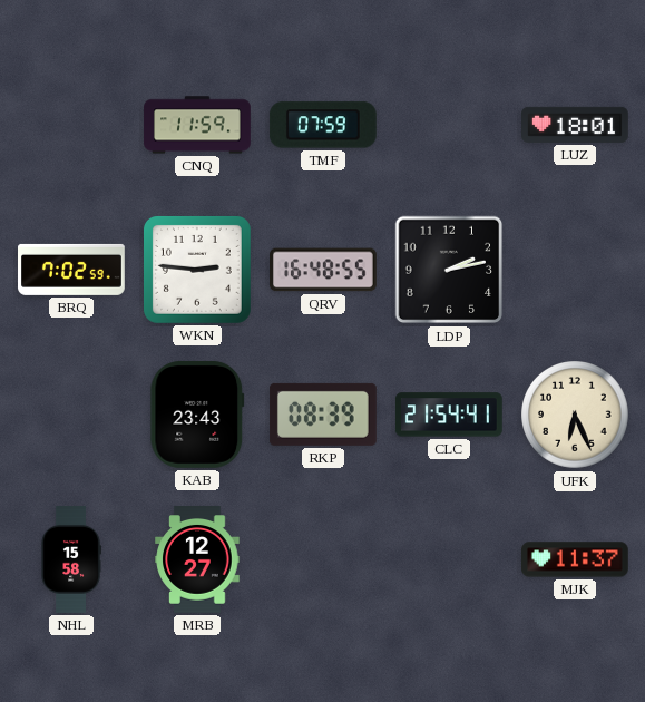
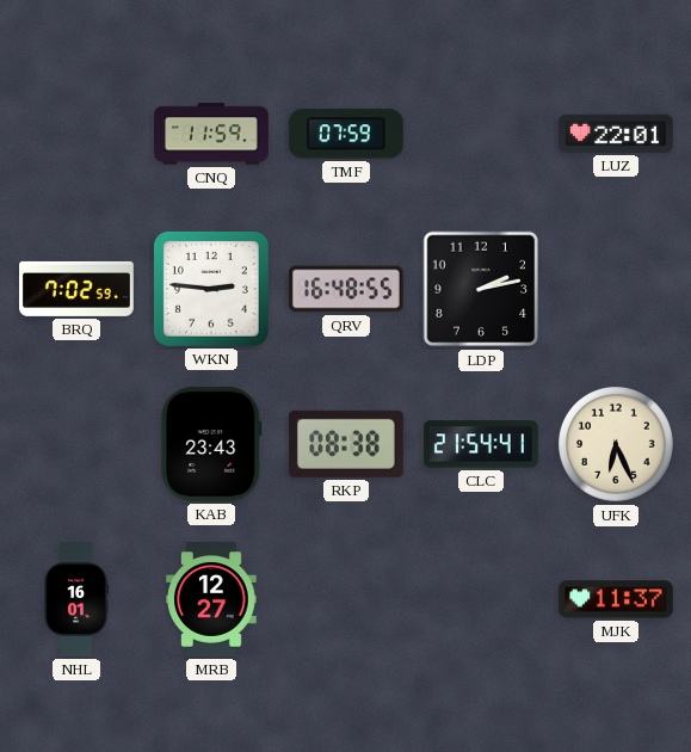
LUZ: 18:01 -> 22:01 (617, 134)
RKP: 08:39 -> 08:38 (346, 444)
NHL: 15:58 -> 16:01 (76, 599)
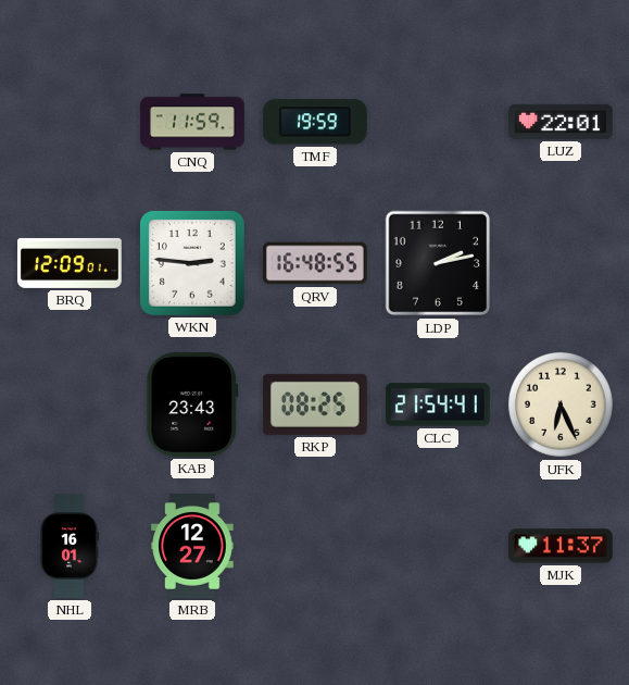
TMF: 07:59 -> 19:59 (315, 122)
BRQ: 7:02 -> 12:09 (71, 263)
RKP: 08:38 -> 08:25 (315, 404)
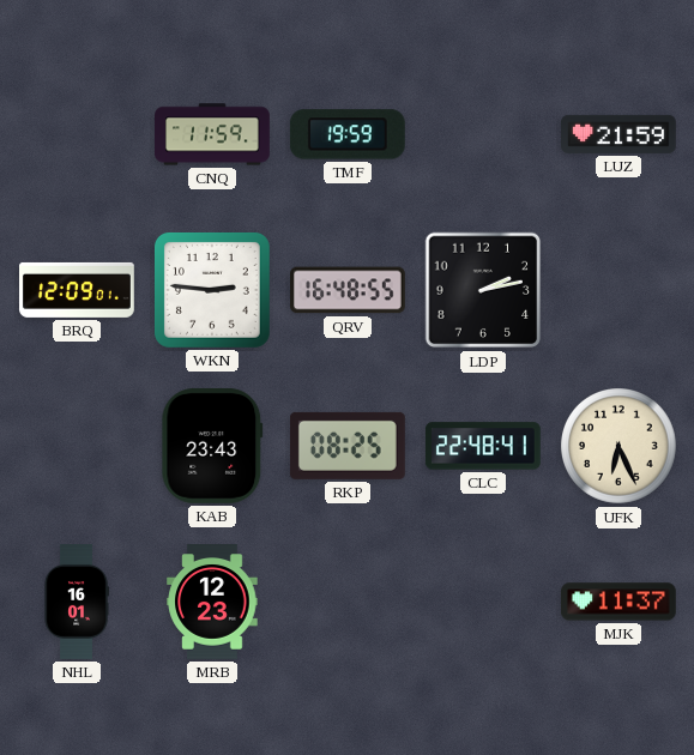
LUZ: 22:01 -> 21:59 (620, 134)
CLC: 21:54 -> 22:48 (483, 446)
MRB: 12:27 -> 12:23 (212, 603)
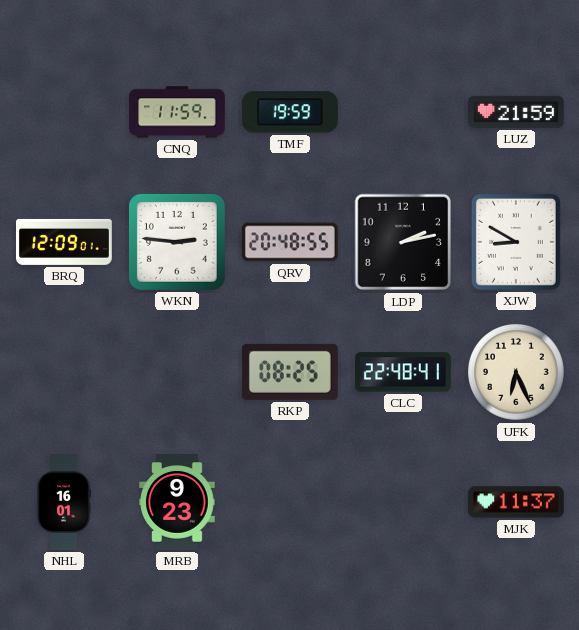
QRV: 16:48 -> 20:48 (291, 242)
XJW: none -> 8:50 (516, 242)
KAB: 23:43 -> none (212, 446)
MRB: 12:23 -> 9:23 (177, 503)
